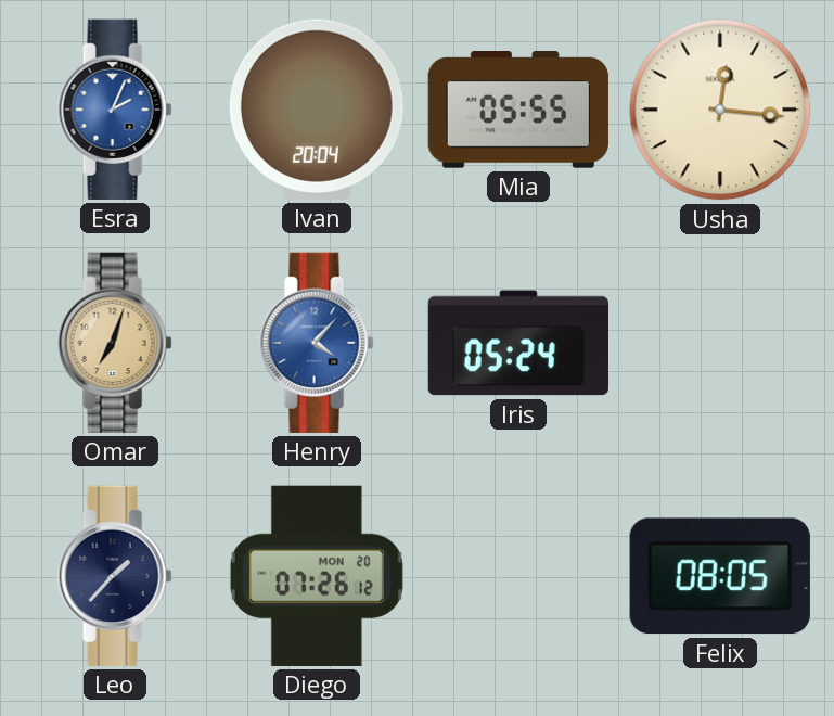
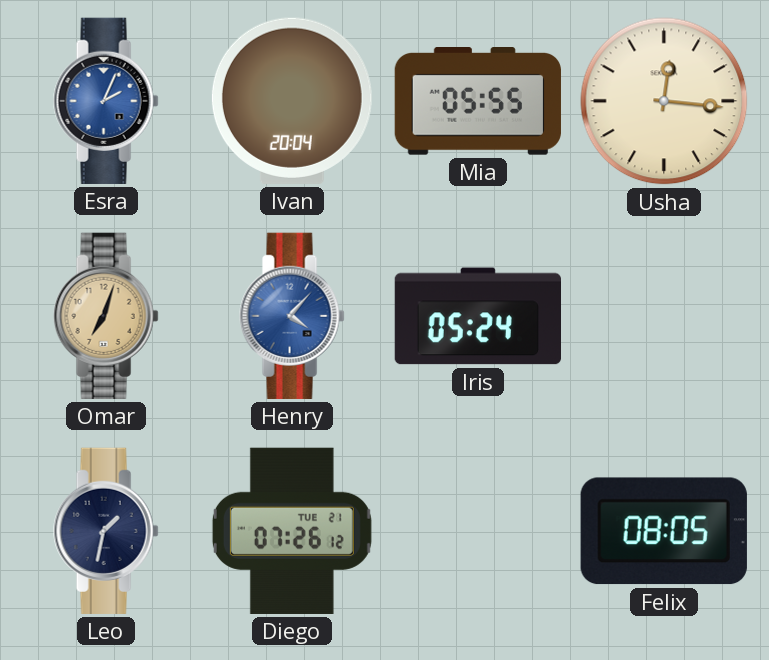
Leo: 1:37 -> 1:32 (106, 531)
Diego date: MON 20 -> TUE 21 (292, 531)
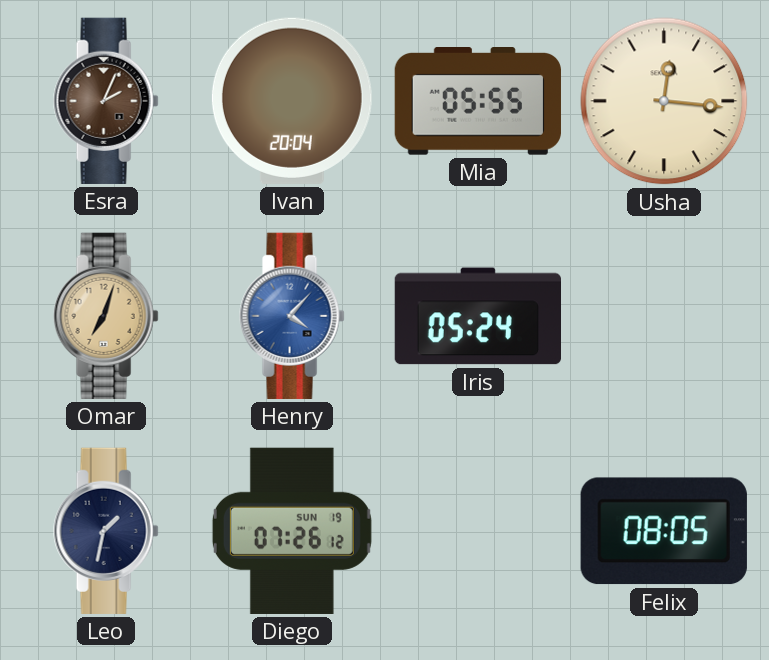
Esra dial: blue -> brown (106, 101)
Diego date: TUE 21 -> SUN 19 (292, 531)
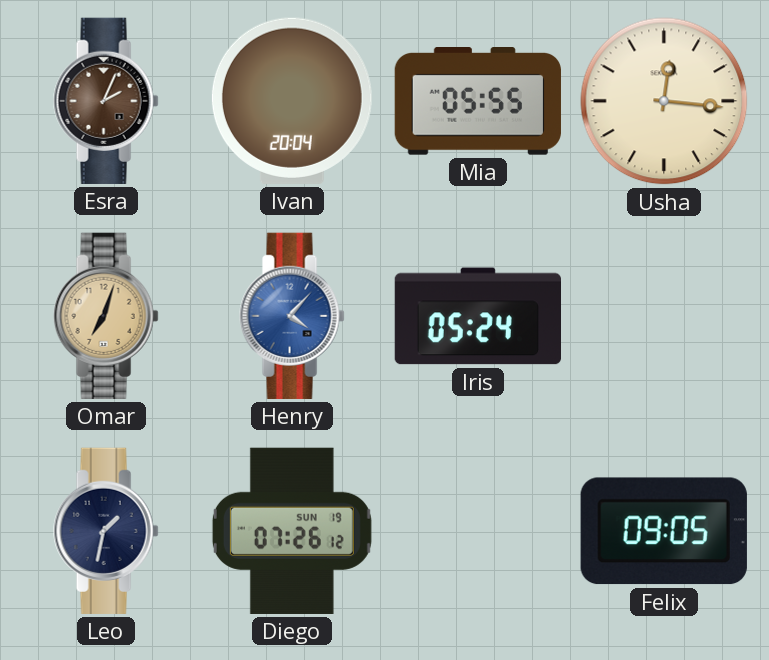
Felix: 08:05 -> 09:05 (664, 531)
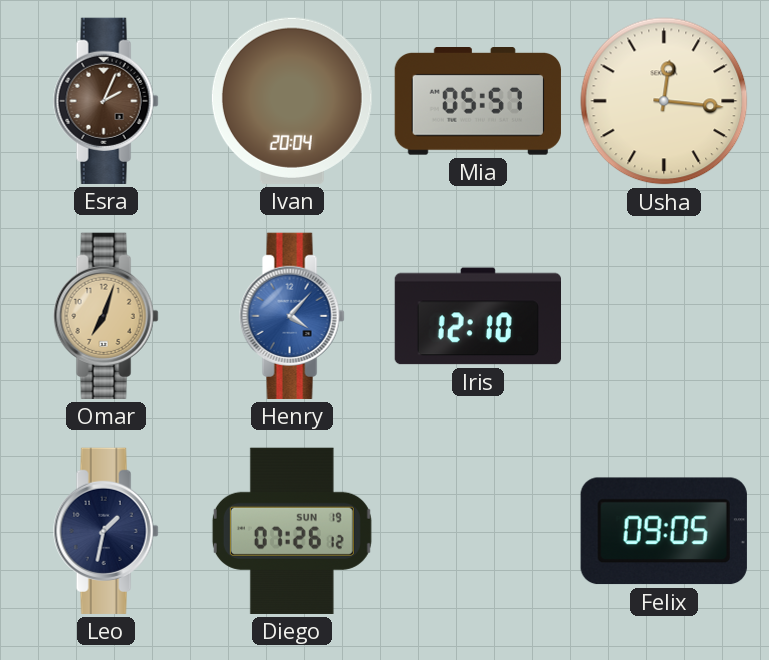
Mia: 05:55 -> 05:57 (478, 102)
Iris: 05:24 -> 12:10 (477, 316)
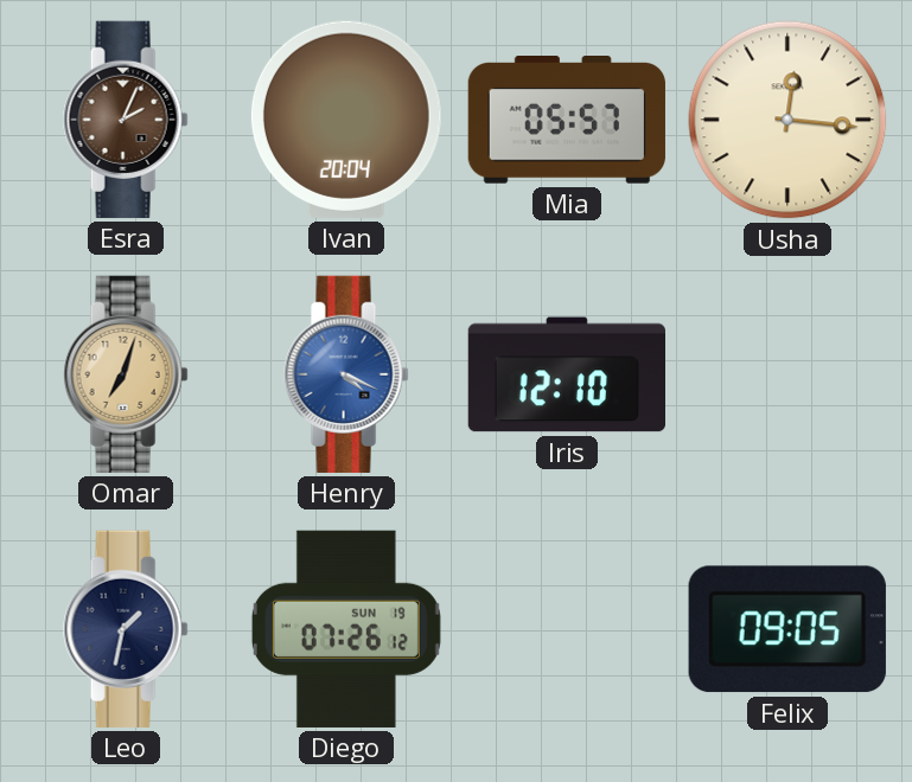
Henry: 4:07 -> 4:19 (346, 374)
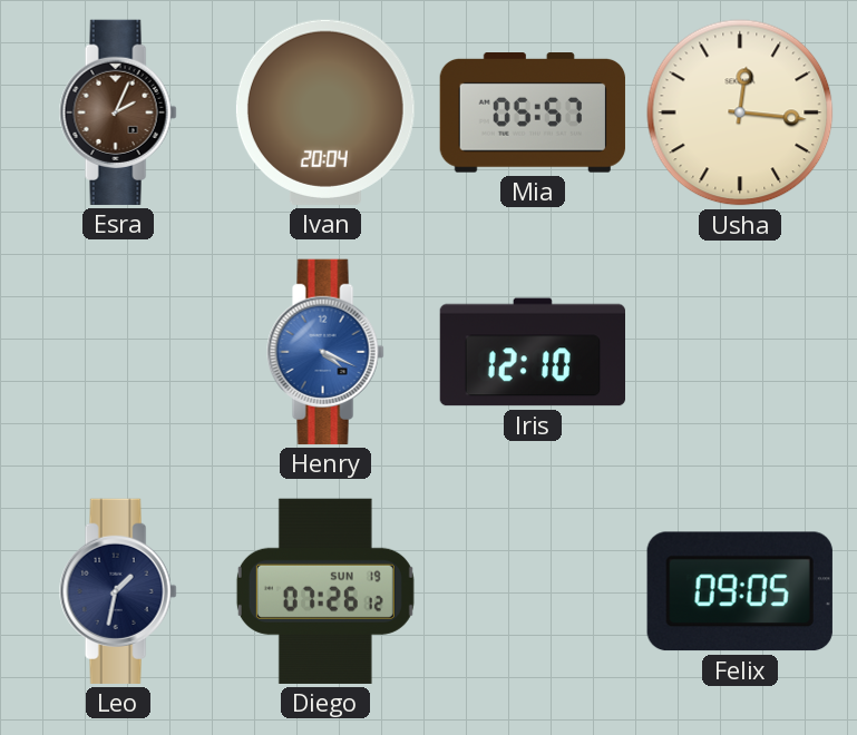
Omar: 7:03 -> none (126, 374)
